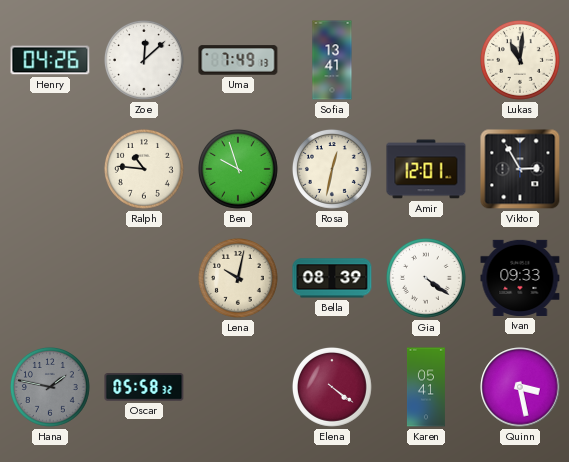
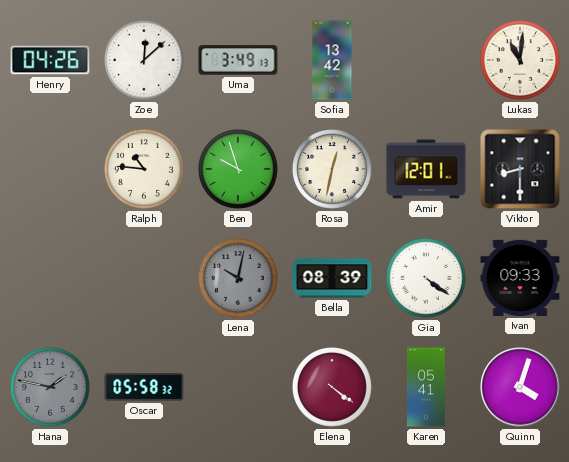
Uma: 7:49 -> 3:49 (238, 60)
Sofia: 13:41 -> 13:42 (332, 60)
Viktor: 2:55 -> 8:30 (520, 169)
Lena dial: cream -> grey (238, 278)
Quinn: 3:28 -> 4:03 (520, 387)
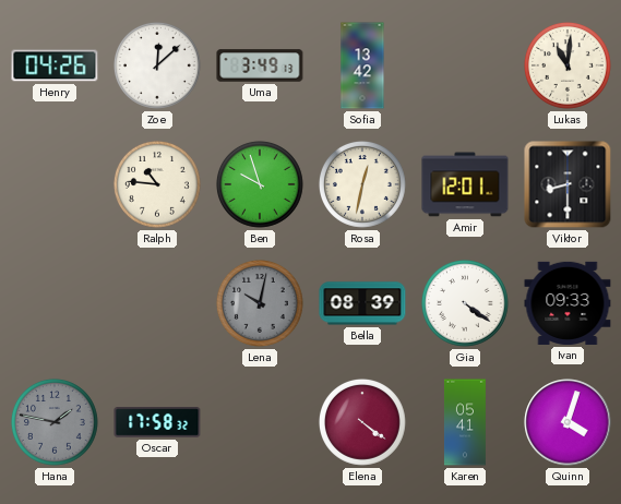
Oscar: 05:58 -> 17:58 (157, 422)
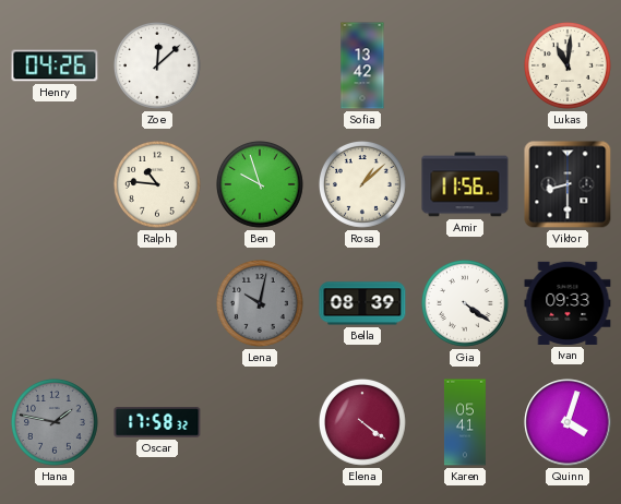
Uma: 3:49 -> none (260, 65)
Rosa: 12:32 -> 1:08 (362, 184)
Amir: 12:01 -> 11:56 (465, 184)
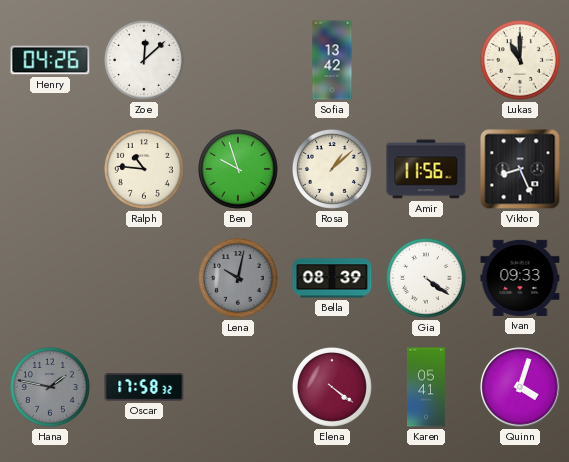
Lukas: 11:01 -> 11:00 (520, 60)
Viktor: 8:30 -> 8:26 (520, 169)
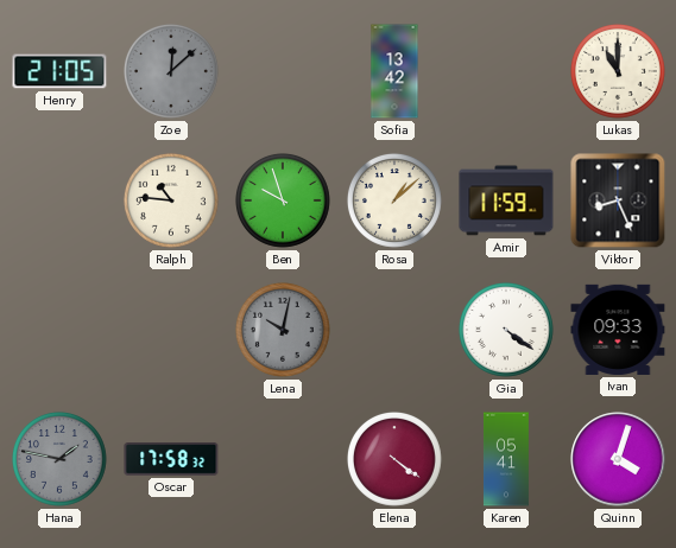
Henry: 04:26 -> 21:05 (59, 71)
Zoe dial: white -> grey (171, 71)
Amir: 11:56 -> 11:59 (506, 200)
Bella: 08:39 -> none (332, 278)
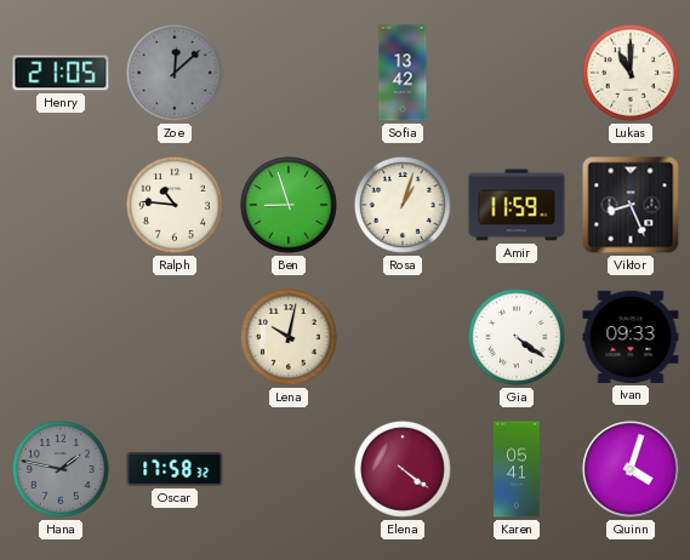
Ben: 9:57 -> 8:57 (289, 205)
Rosa: 1:08 -> 1:03 (403, 205)
Lena dial: grey -> cream (289, 337)
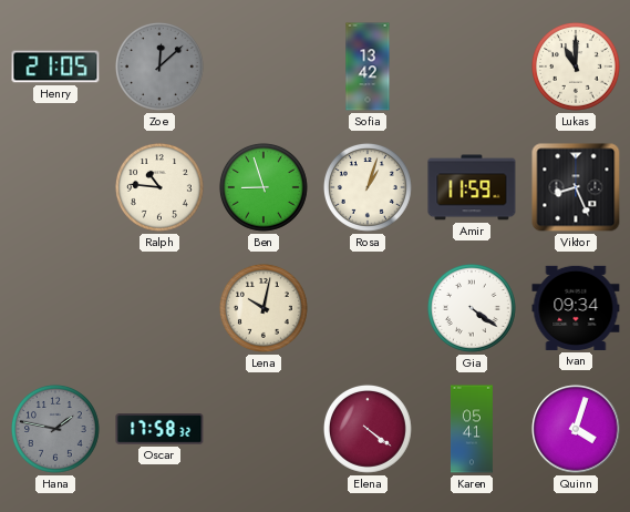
Ivan: 09:33 -> 09:34 (576, 308)
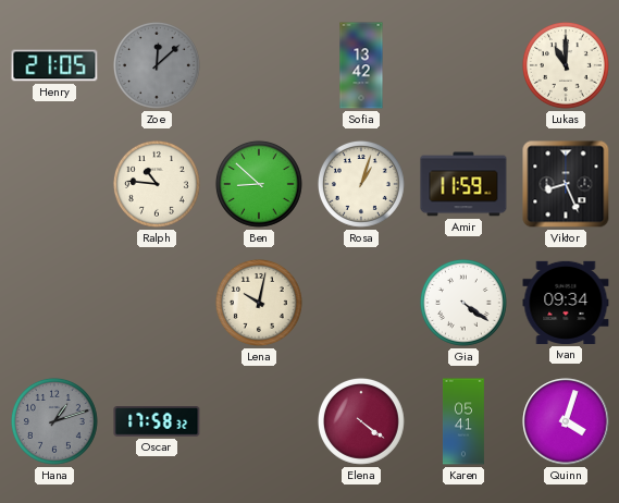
Ben: 8:57 -> 8:52 (259, 184)
Hana: 1:47 -> 1:12 (54, 421)
